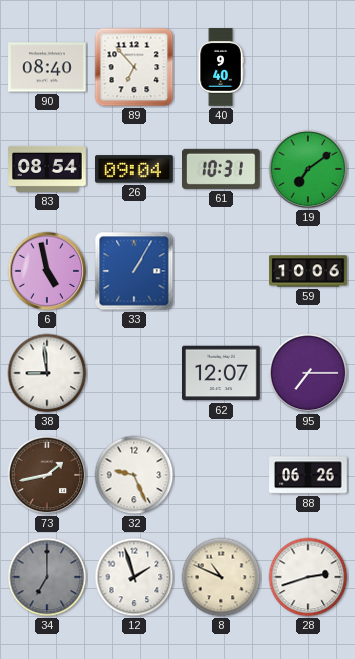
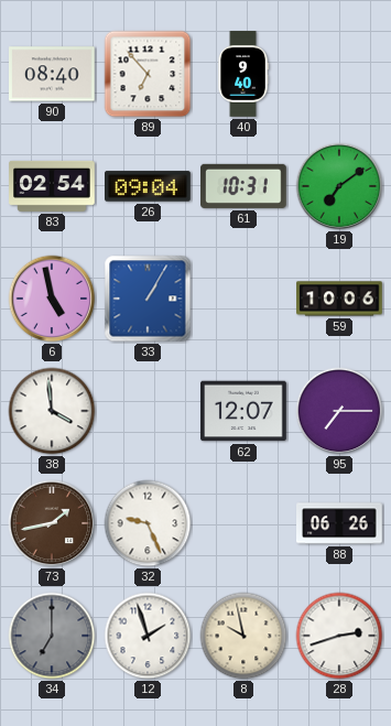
83: 08:54 -> 02:54 (52, 186)
38: 8:59 -> 3:59 (52, 411)
8: 10:49 -> 9:58 (243, 636)
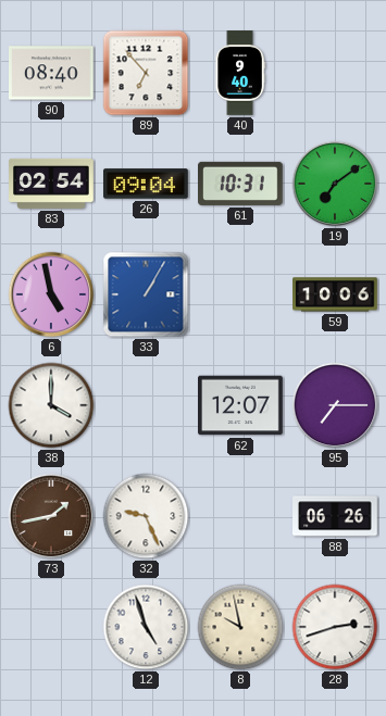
38: 3:59 -> 4:00 (51, 405)
34: 7:00 -> none (52, 636)
12: 1:57 -> 4:57 (146, 627)
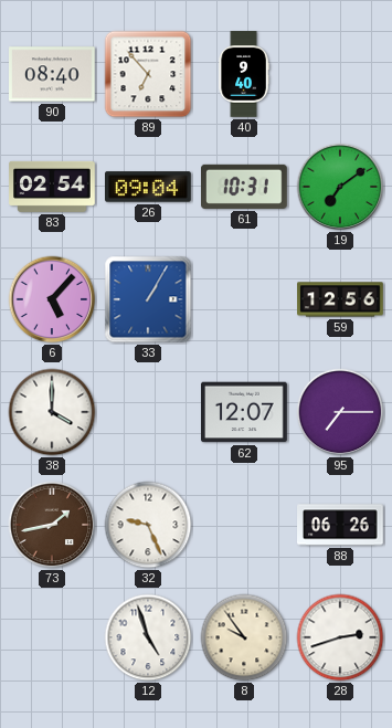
6: 4:58 -> 5:07 (52, 299)
59: 10:06 -> 12:56 (340, 299)
8: 9:58 -> 9:54 (244, 637)
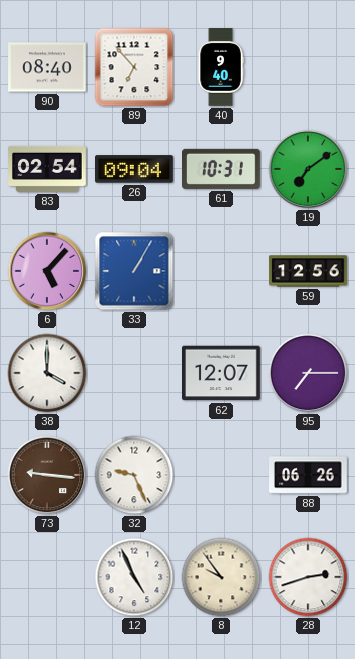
73: 1:43 -> 9:16 (47, 475)
12: 4:57 -> 4:56 (134, 577)
